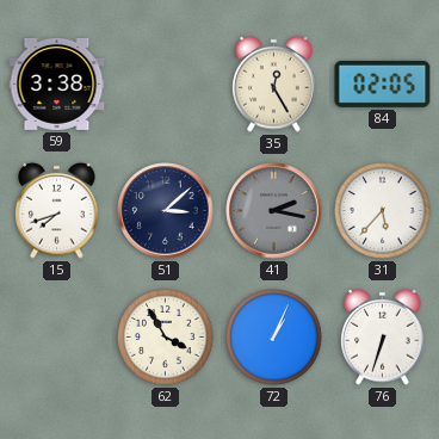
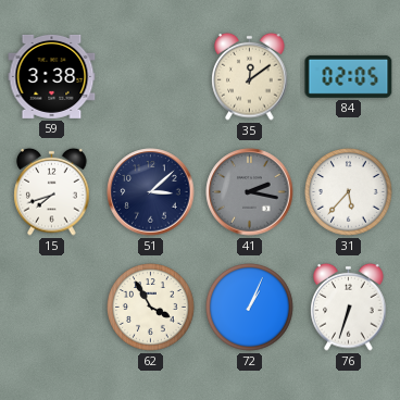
35: 12:25 -> 12:09 (250, 76)
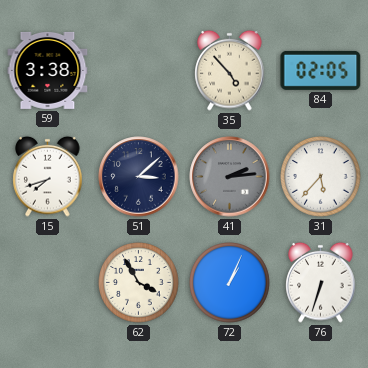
35: 12:09 -> 4:53 (230, 70)
41: 2:17 -> 2:14 (230, 177)
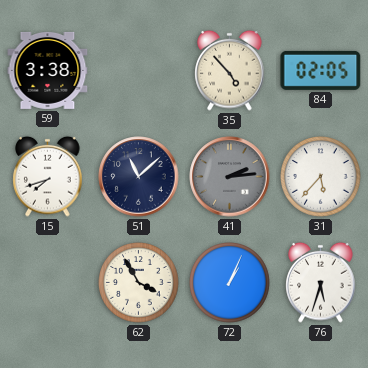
51: 3:08 -> 11:08 (139, 177)
76: 6:33 -> 5:33 (321, 282)
